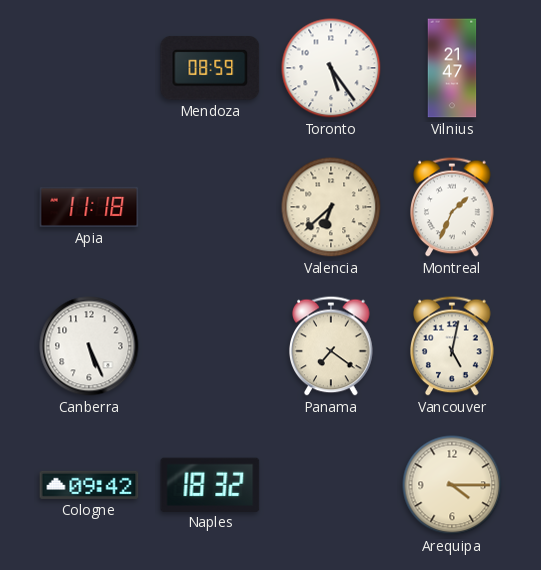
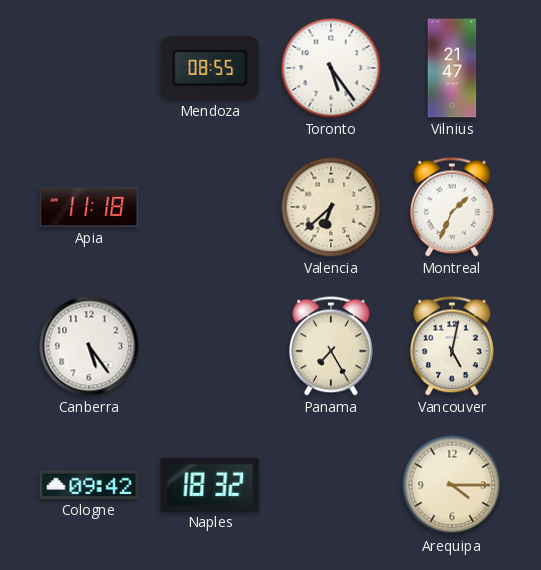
Mendoza: 08:59 -> 08:55 (210, 68)
Canberra: 5:26 -> 5:24 (89, 346)
Panama: 7:21 -> 7:25 (331, 346)
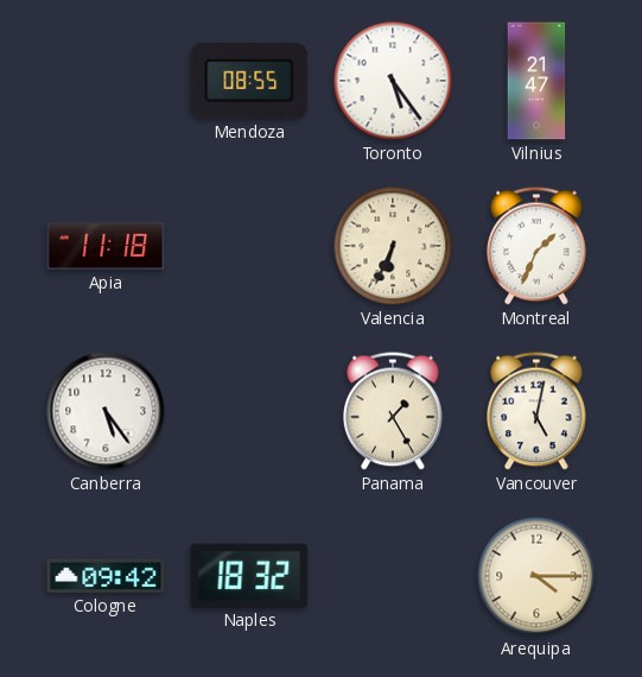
Valencia: 6:38 -> 6:34 (393, 246)
Panama: 7:25 -> 1:25 (393, 411)
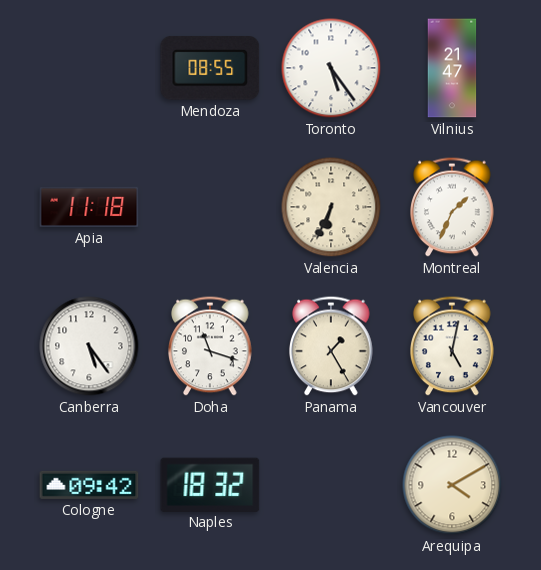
Doha: none -> 11:18 (210, 346)
Arequipa: 4:15 -> 4:10 (452, 485)
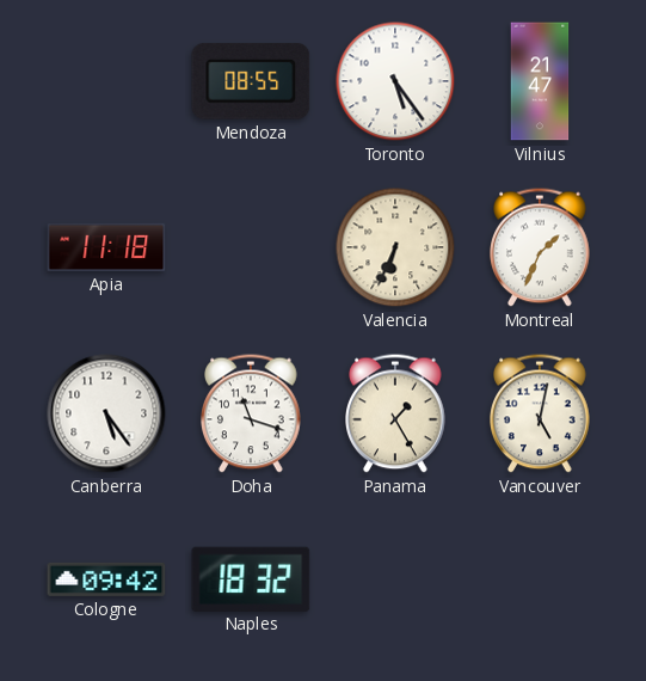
Arequipa: 4:10 -> none (452, 485)
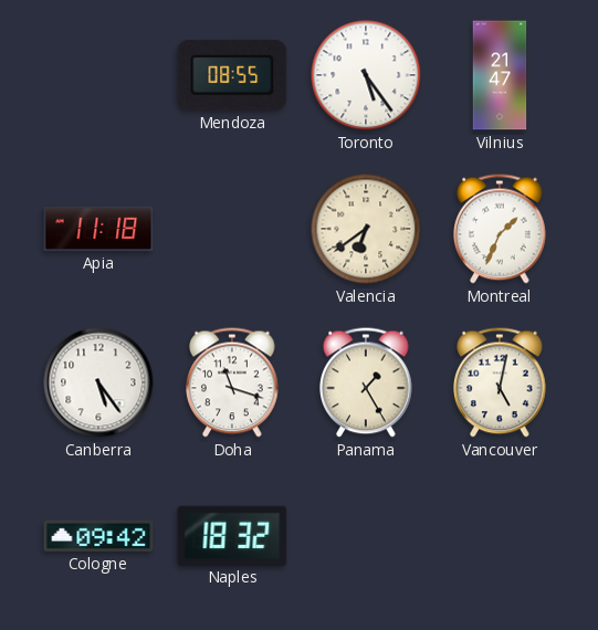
Valencia: 6:34 -> 6:39 (366, 229)
